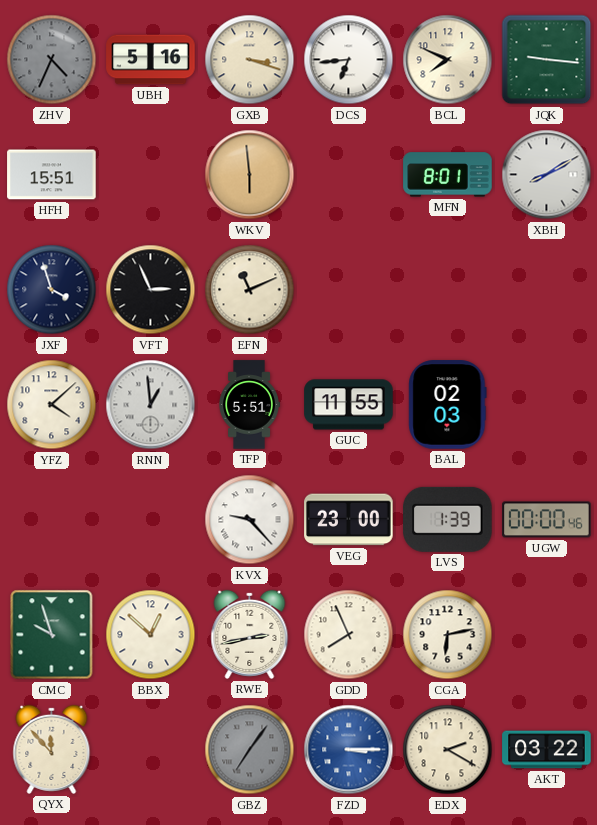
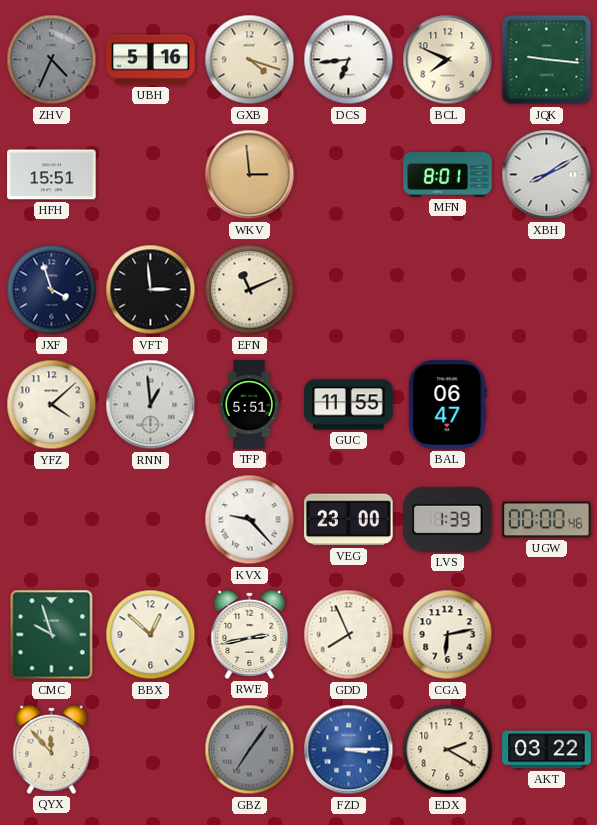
GXB: 3:18 -> 4:18 (250, 60)
WKV: 5:59 -> 2:59 (250, 175)
VFT: 2:56 -> 2:59 (151, 290)
BAL: 02:03 -> 06:47 (448, 405)
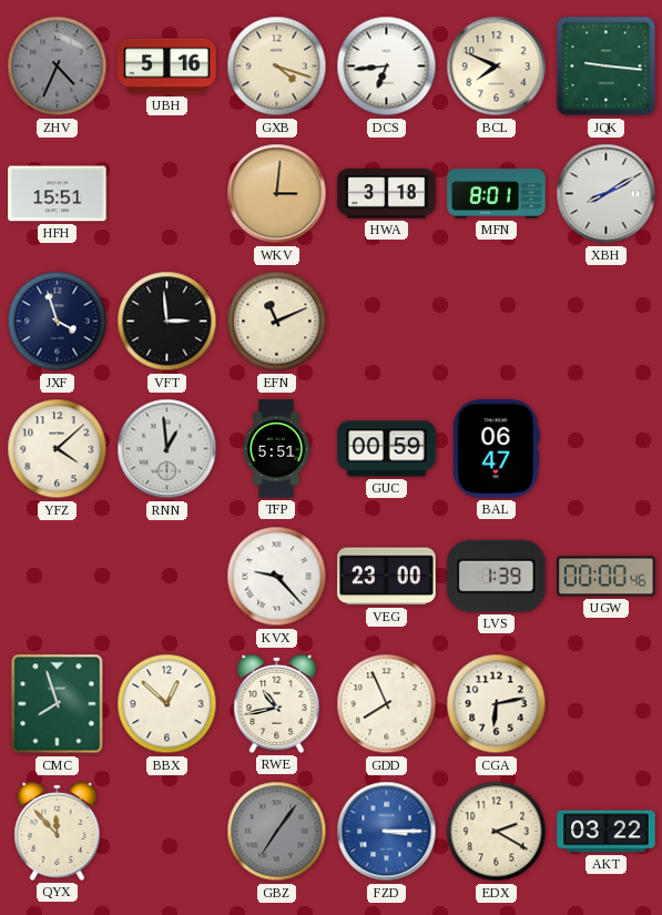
WKV: 2:59 -> 3:01 (277, 194)
HWA: none -> 3:18 (387, 194)
GUC: 11:55 -> 00:59 (387, 449)
CMC: 9:57 -> 7:57 (58, 704)
RWE: 2:43 -> 10:43 (277, 703)
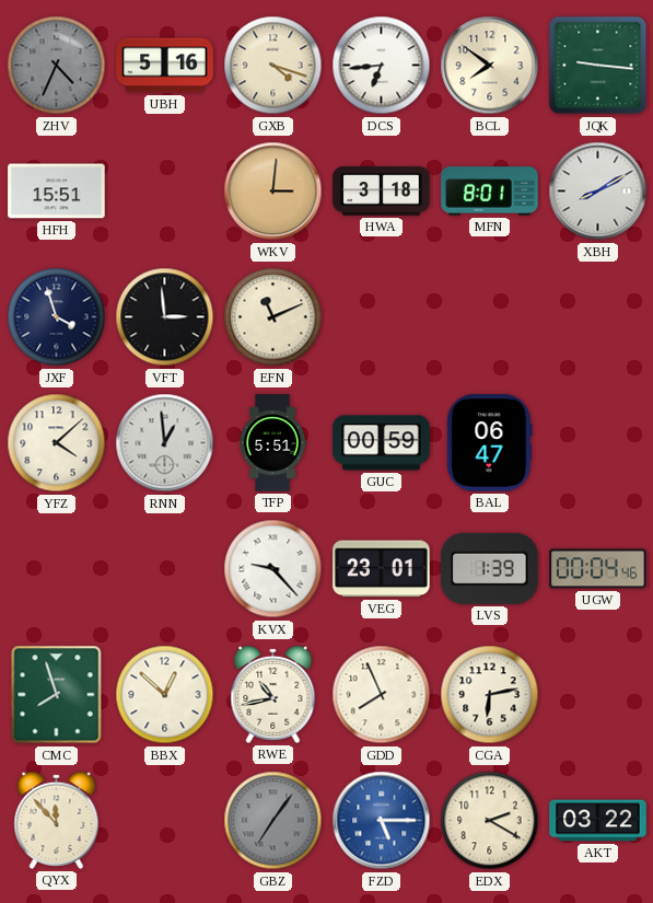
BCL: 7:49 -> 7:51 (490, 66)
VEG: 23:00 -> 23:01 (382, 569)
UGW: 00:00 -> 00:04 (598, 569)
FZD: 3:15 -> 5:15 (382, 821)
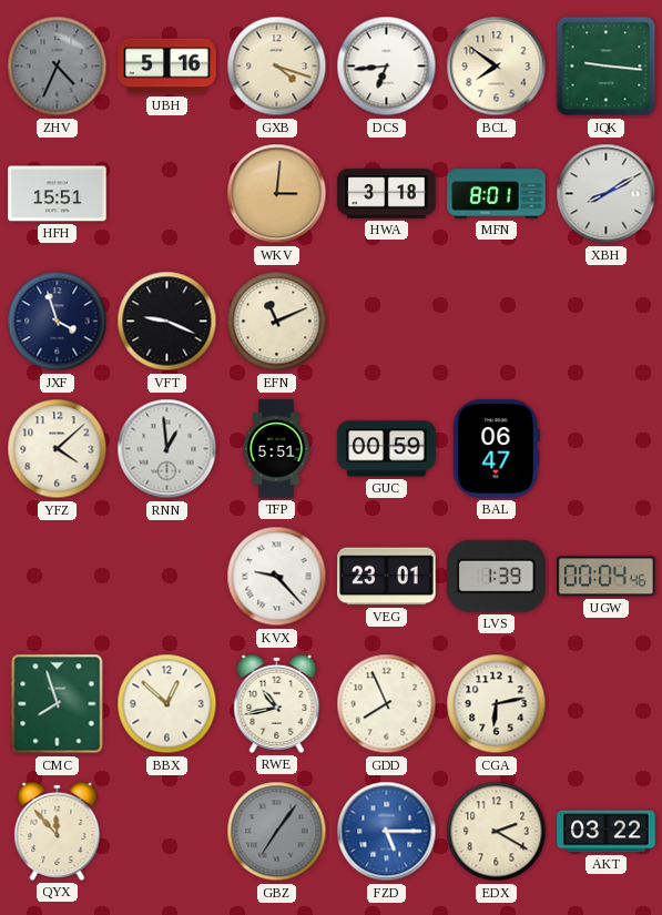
VFT: 2:59 -> 9:19 (167, 322)
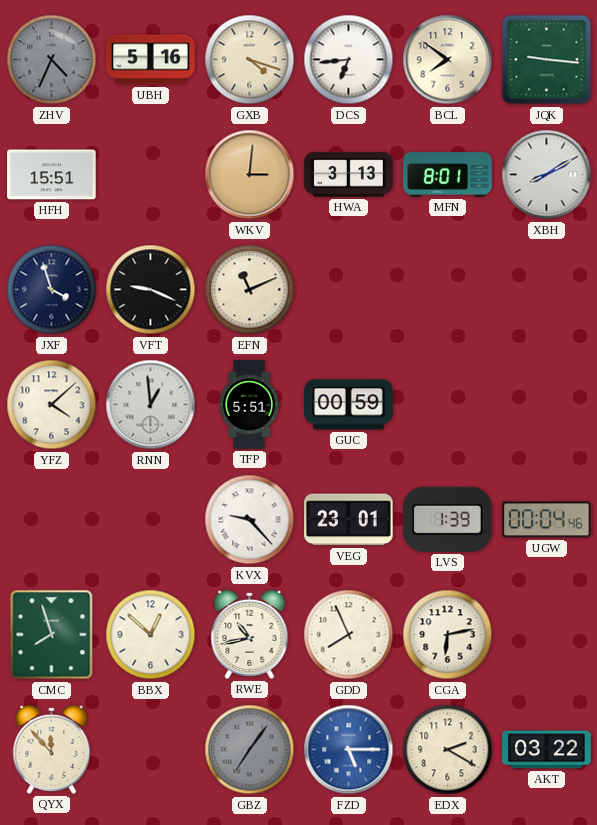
HWA: 3:18 -> 3:13 (349, 175)
BAL: 06:47 -> none (497, 449)
